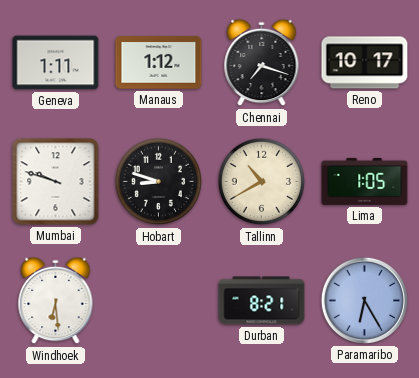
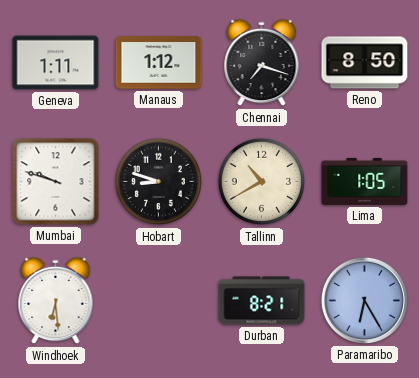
Reno: 10:17 -> 8:50 (365, 63)
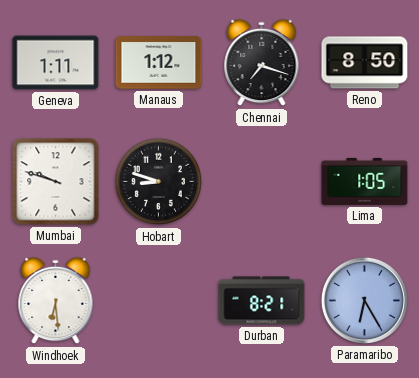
Tallinn: 10:40 -> none (262, 182)
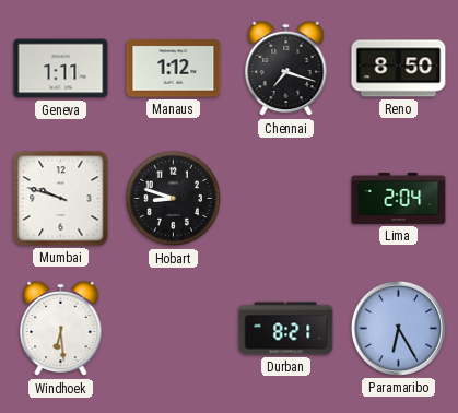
Lima: 1:05 -> 2:04 (399, 198)
